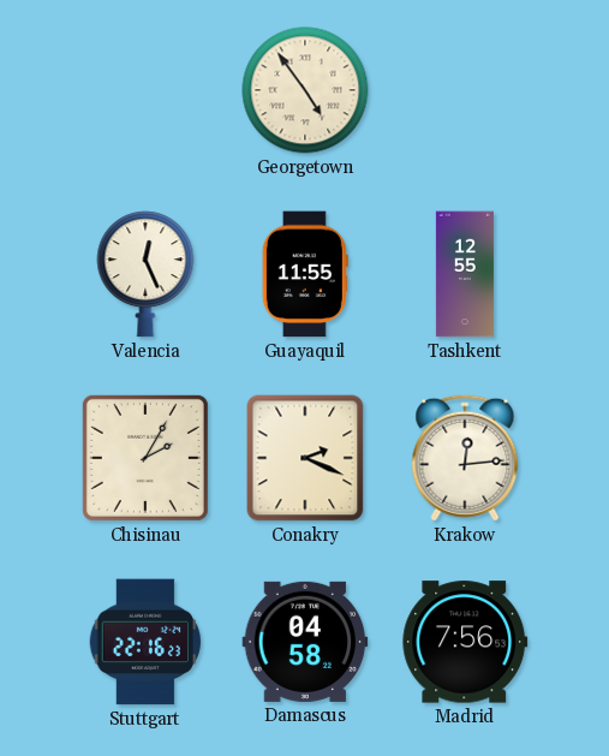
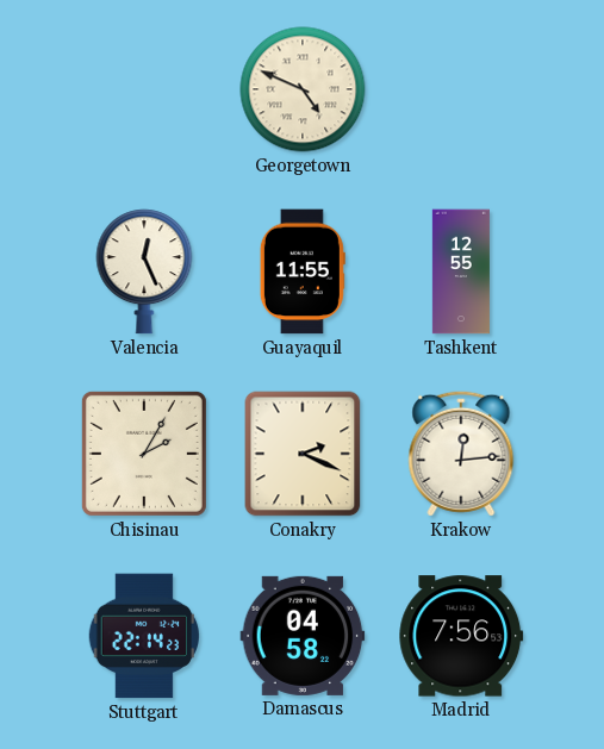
Georgetown: 4:54 -> 4:49 (303, 89)
Stuttgart: 22:16 -> 22:14 (144, 636)
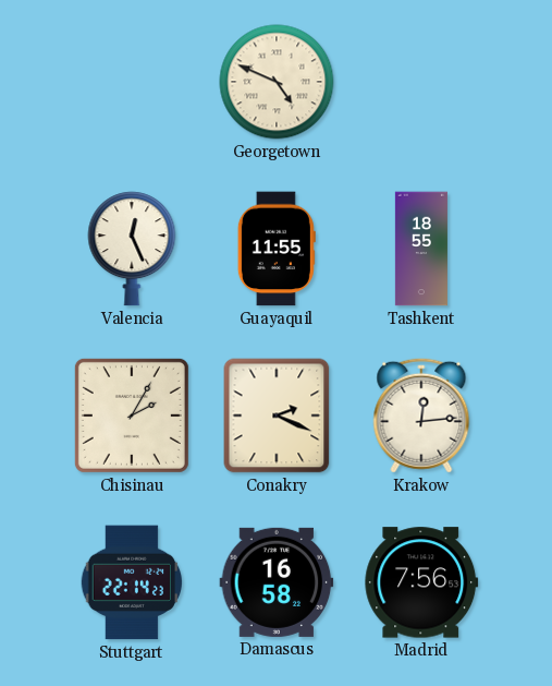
Tashkent: 12:55 -> 18:55 (421, 249)
Damascus: 04:58 -> 16:58 (277, 582)
